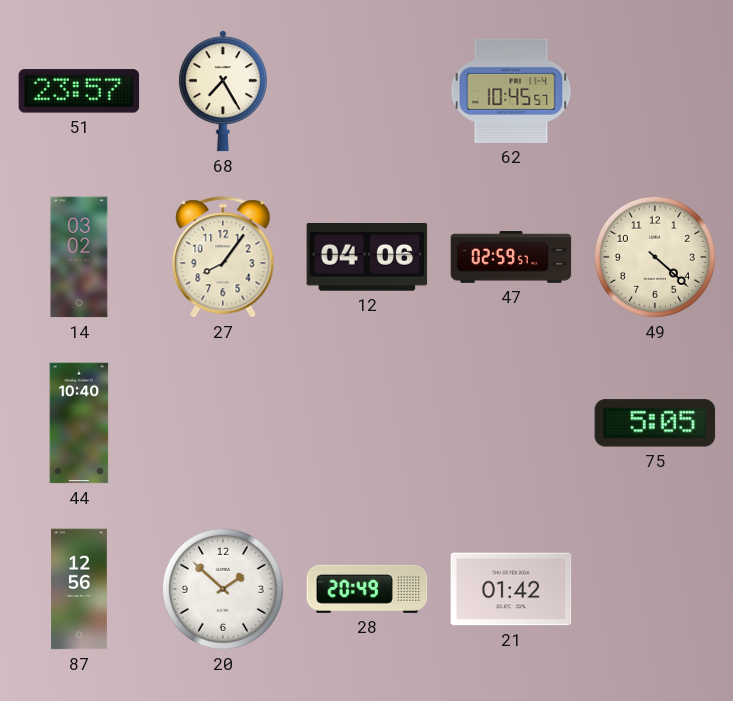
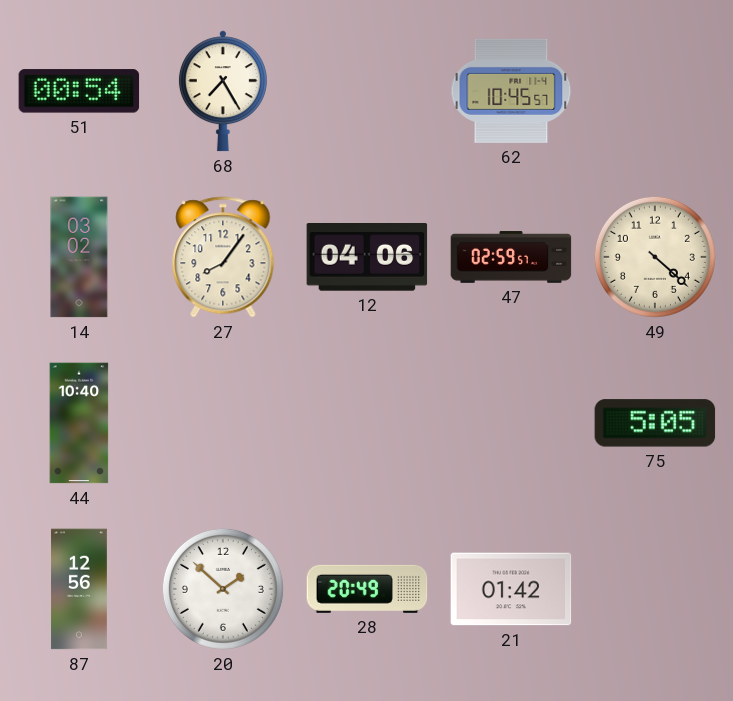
51: 23:57 -> 00:54 (79, 91)
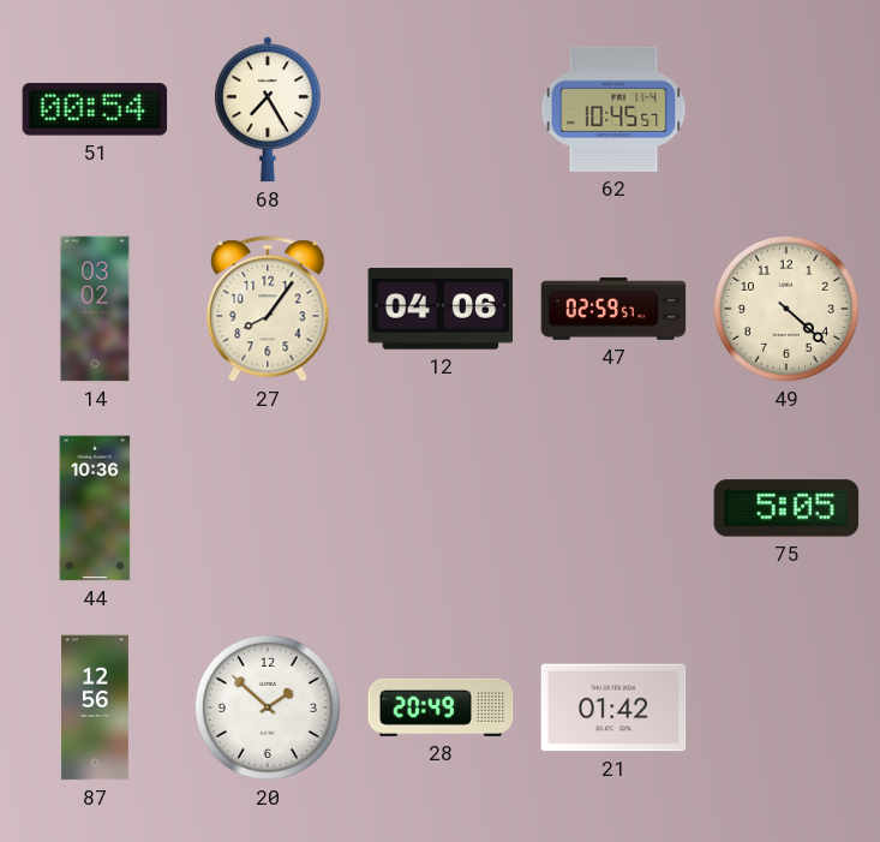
44: 10:40 -> 10:36 (95, 508)
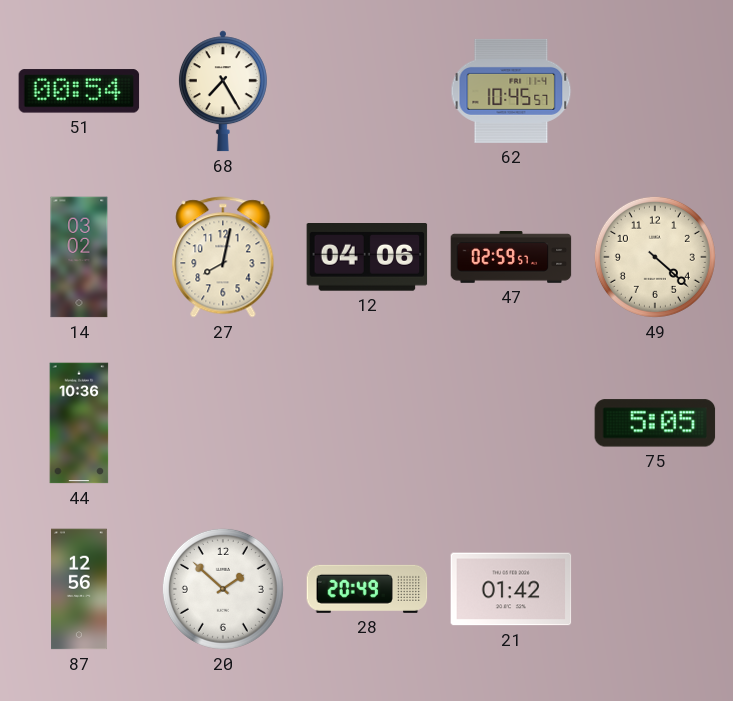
27: 8:06 -> 8:02 (223, 257)
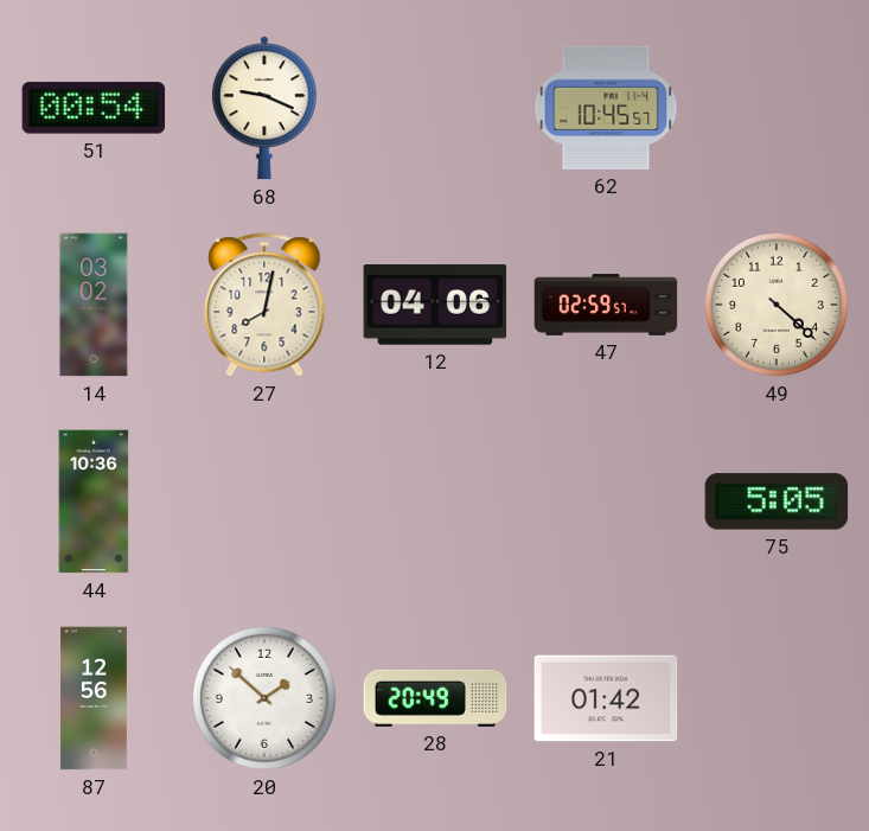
68: 7:25 -> 9:19 (264, 108)
